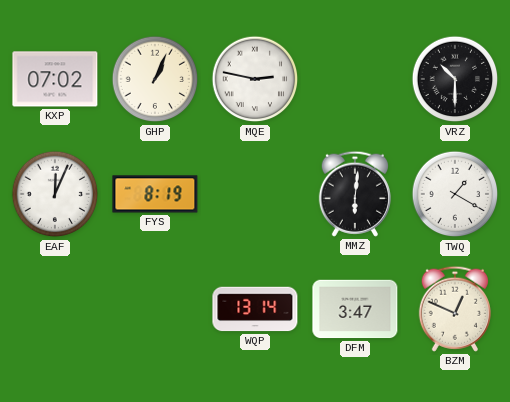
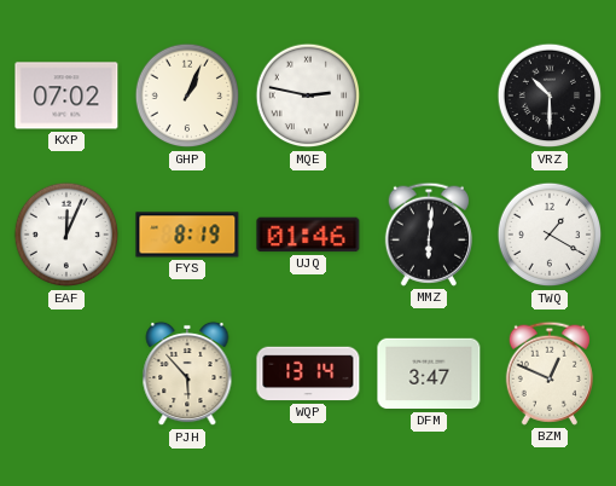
UJQ: none -> 01:46 (308, 235)
PJH: none -> 5:53 (187, 374)
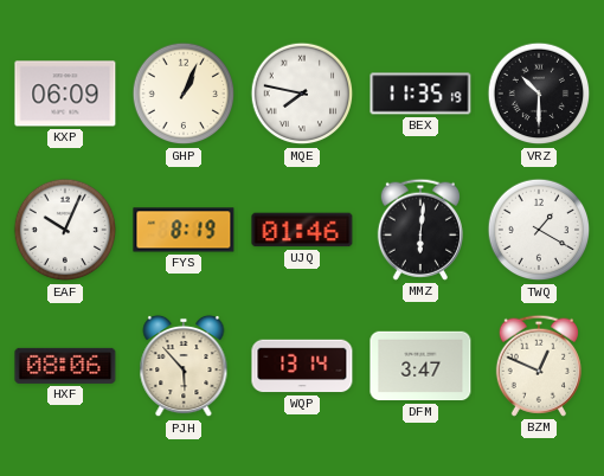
KXP: 07:02 -> 06:09 (65, 94)
MQE: 2:47 -> 7:47 (302, 94)
BEX: none -> 11:35 (420, 94)
EAF: 12:04 -> 10:04 (65, 230)
HXF: none -> 08:06 (65, 366)
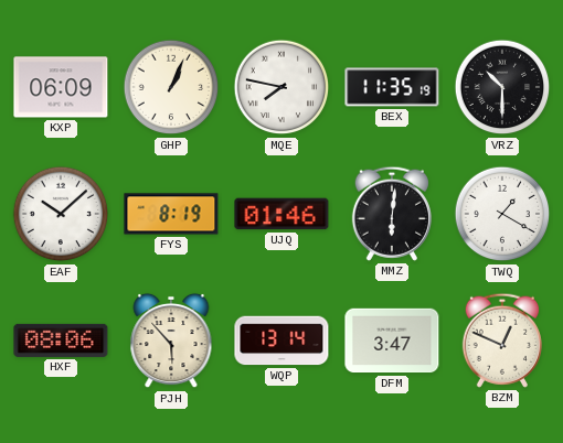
EAF: 10:04 -> 10:08 (61, 214)
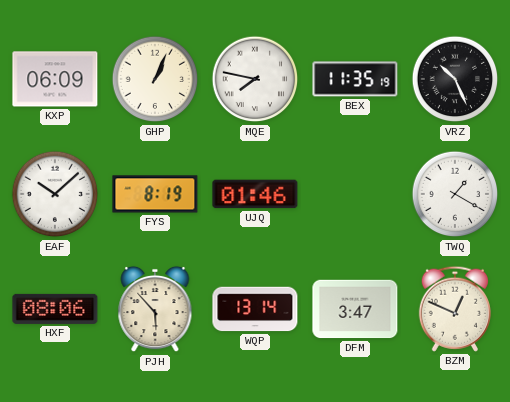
VRZ: 10:30 -> 10:26 (455, 79)
MMZ: 6:01 -> none (392, 214)
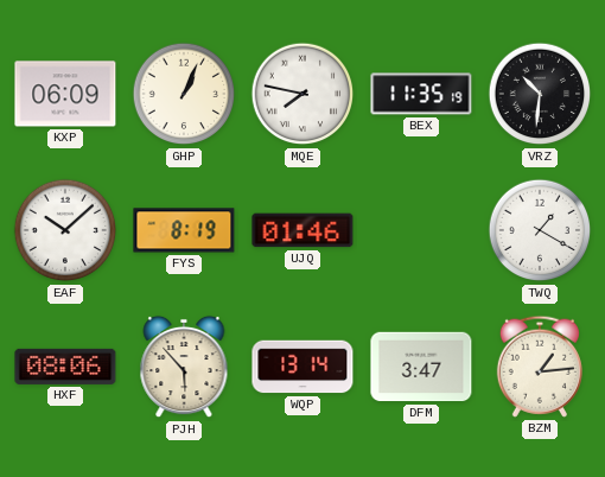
VRZ: 10:26 -> 10:31 (540, 94)
BZM: 12:49 -> 1:14 (540, 367)
